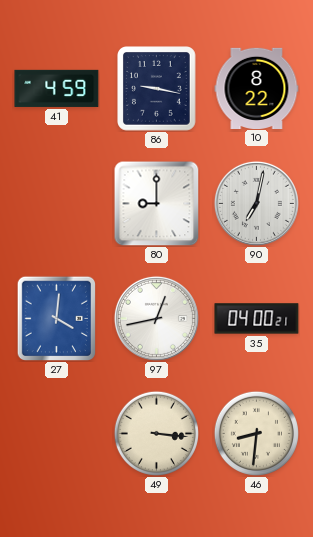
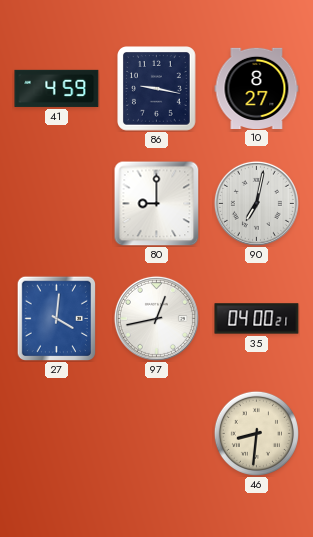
10: 8:22 -> 8:27 (257, 88)
49: 3:16 -> none (156, 433)
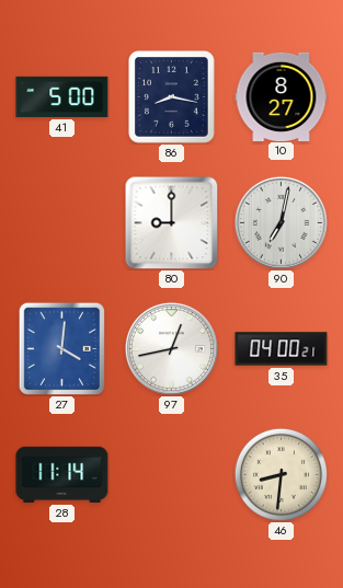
41: 4:59 -> 5:00 (62, 96)
86: 9:17 -> 8:17 (172, 97)
28: none -> 11:14 (62, 474)
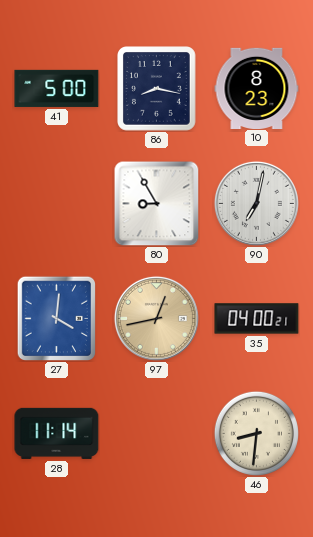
10: 8:27 -> 8:23 (257, 88)
80: 9:00 -> 8:55 (156, 203)
97 dial: white -> champagne (156, 318)
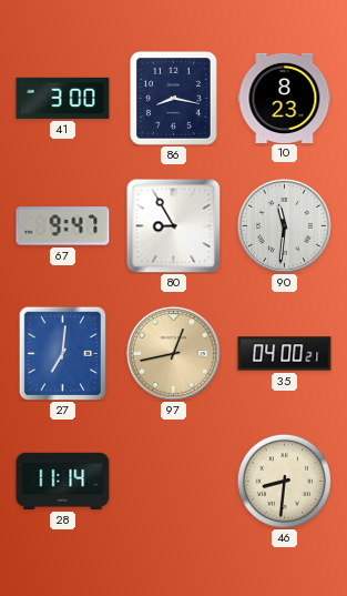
41: 5:00 -> 3:00 (63, 98)
67: none -> 9:47 (63, 226)
90: 7:02 -> 11:31 (284, 225)
27: 4:01 -> 7:01 (62, 353)
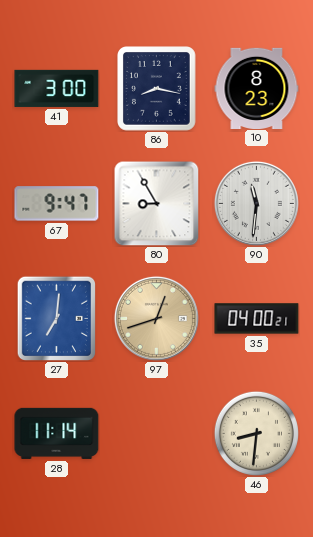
97: 12:43 -> 12:42 (156, 318)
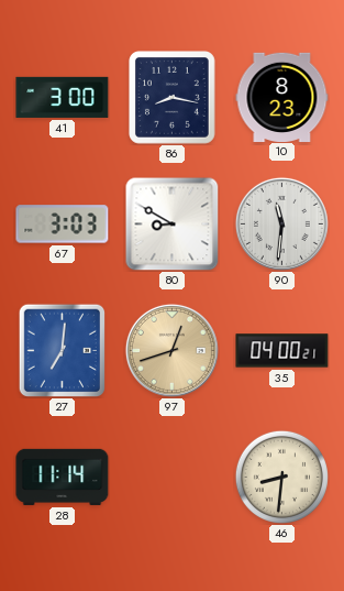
67: 9:47 -> 3:03 (63, 225)
80: 8:55 -> 8:50 (171, 223)
